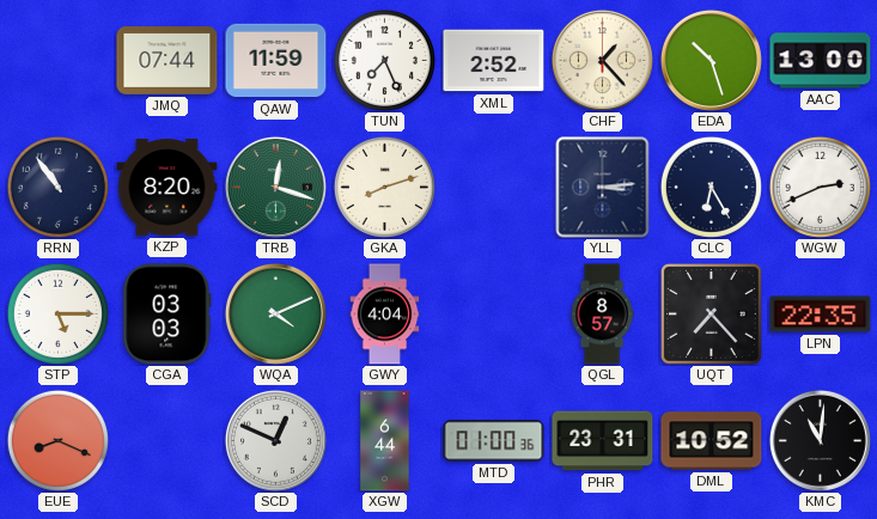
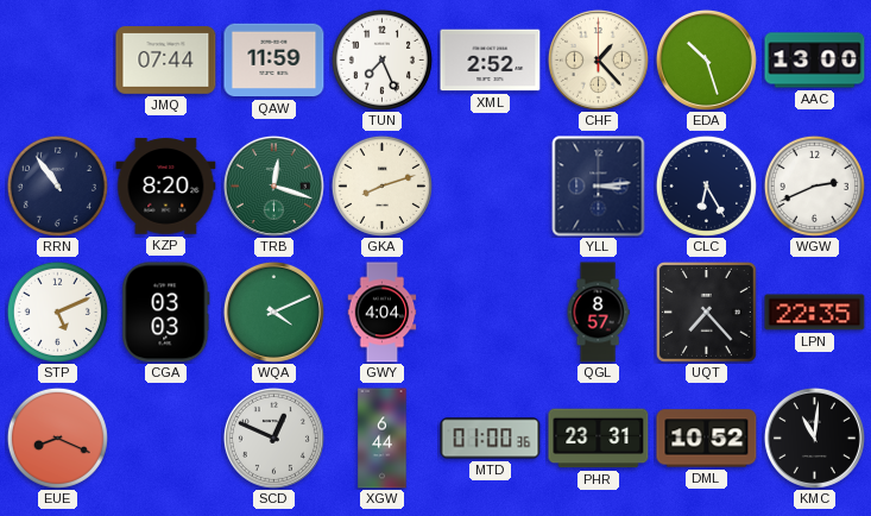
STP: 5:15 -> 5:11 (57, 312)
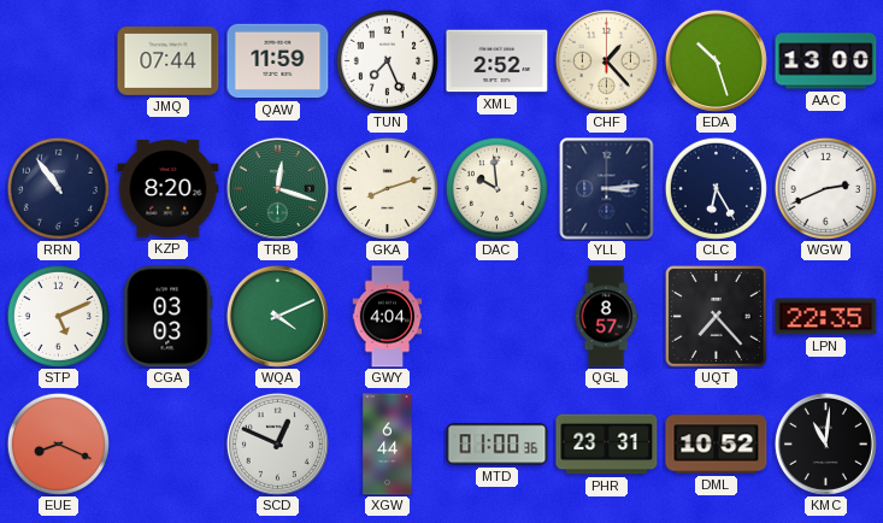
DAC: none -> 9:59 (496, 188)
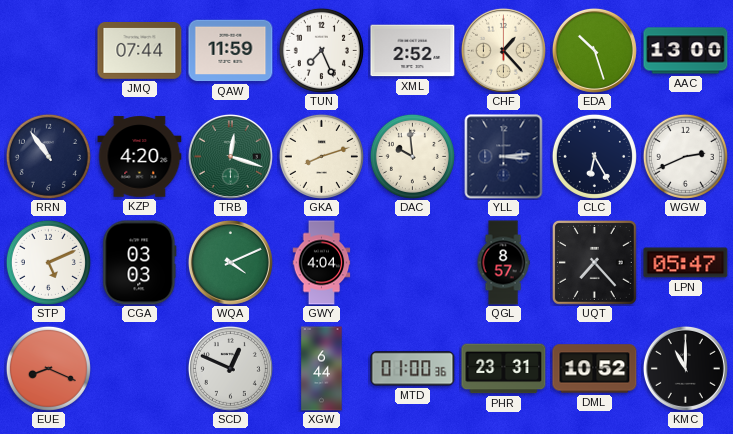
KZP: 8:20 -> 4:20 (140, 157)
LPN: 22:35 -> 05:47 (686, 263)
KMC: 11:01 -> 11:00 (685, 368)
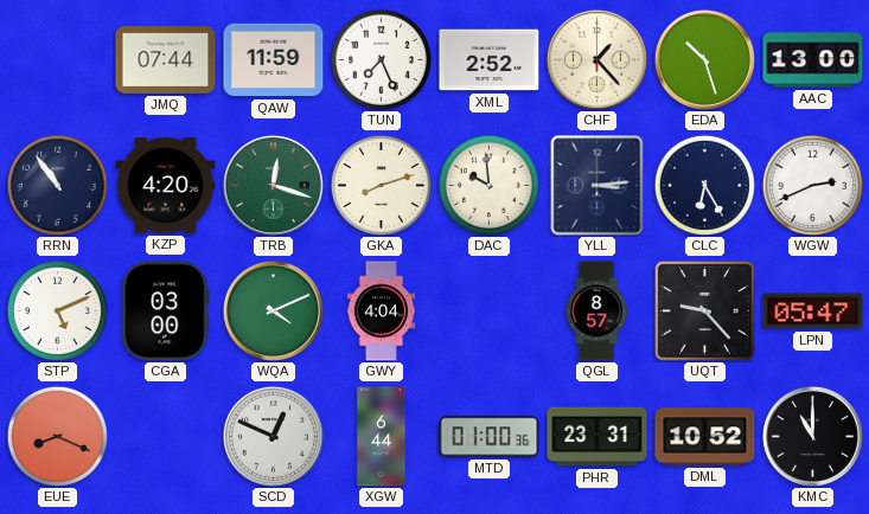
CGA: 03:03 -> 03:00 (166, 311)
UQT: 7:23 -> 9:23 (704, 310)
